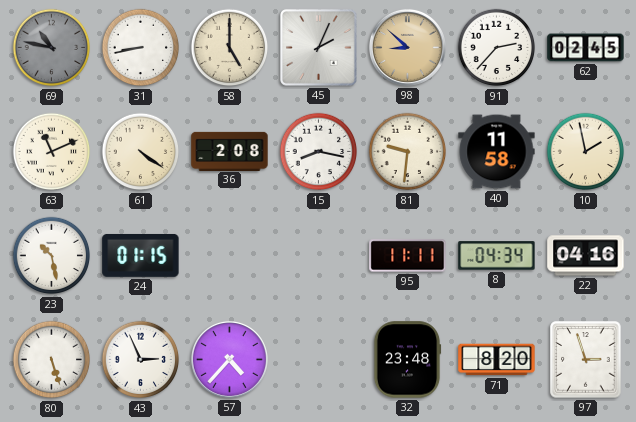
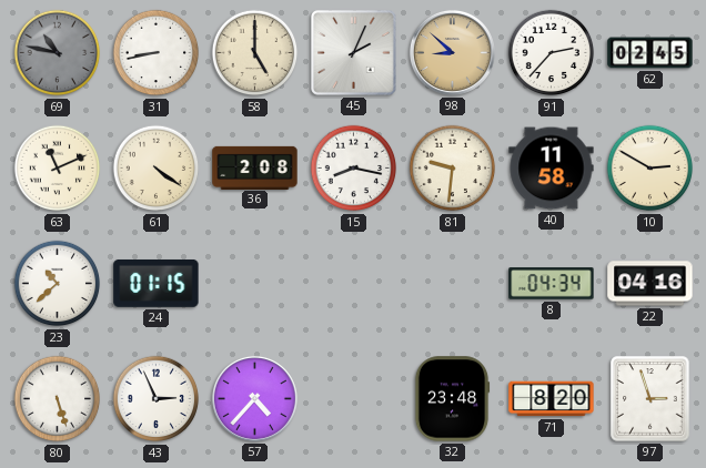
10: 1:58 -> 2:50 (650, 169)
23: 10:28 -> 10:38 (58, 284)
95: 11:11 -> none (408, 256)
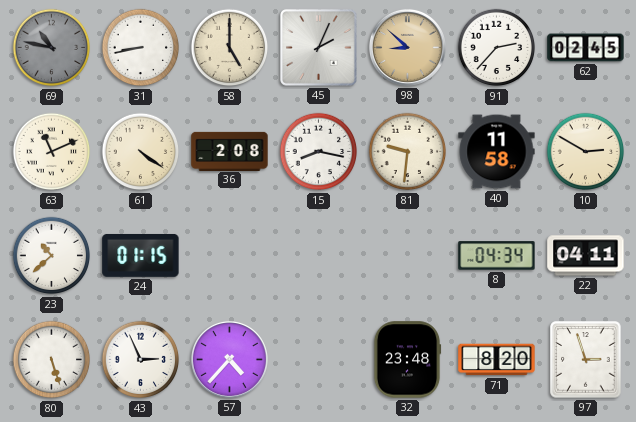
22: 04:16 -> 04:11 (586, 256)
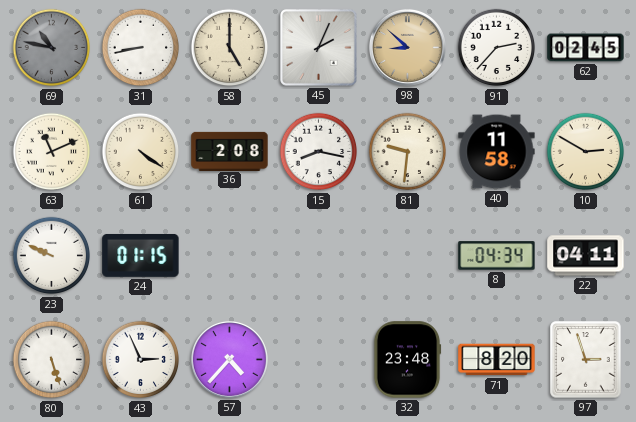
23: 10:38 -> 9:49 (52, 256)
